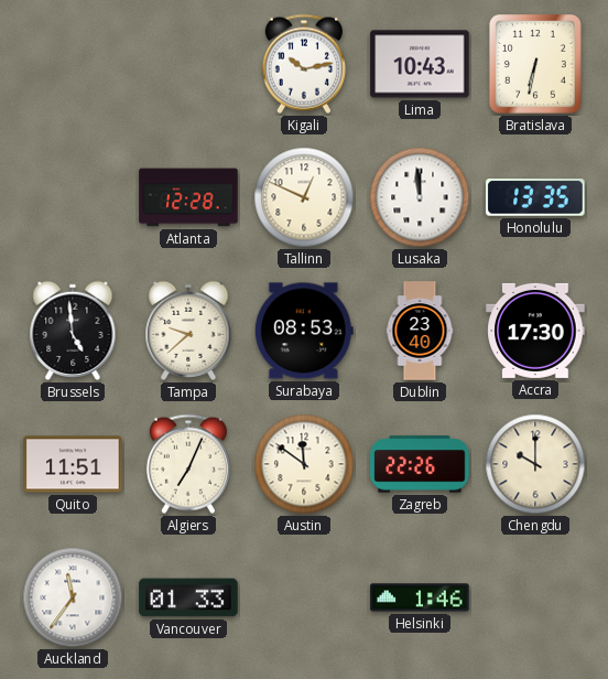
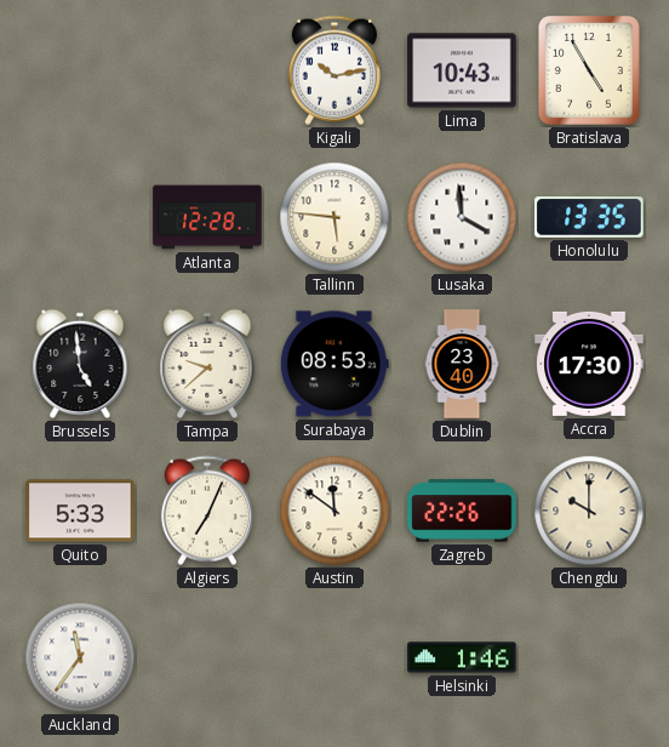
Bratislava: 6:32 -> 4:55 (589, 72)
Tallinn: 12:49 -> 5:46 (334, 217)
Lusaka: 11:59 -> 3:59 (462, 217)
Quito: 11:51 -> 5:33 (80, 511)
Vancouver: 01:33 -> none (188, 597)
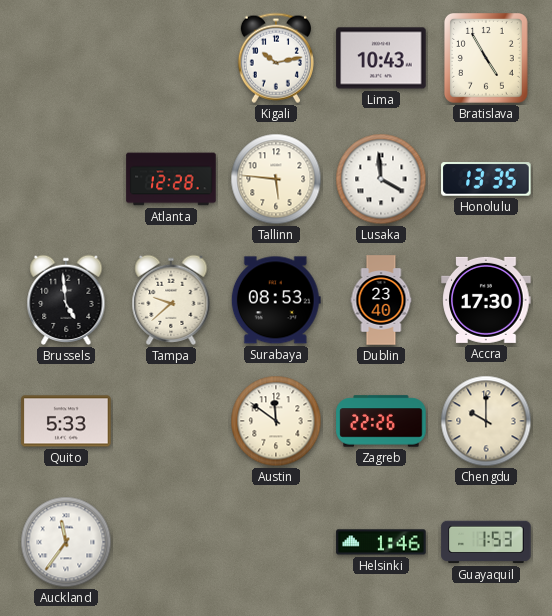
Algiers: 7:04 -> none (207, 511)
Guayaquil: none -> 1:53 (486, 542)
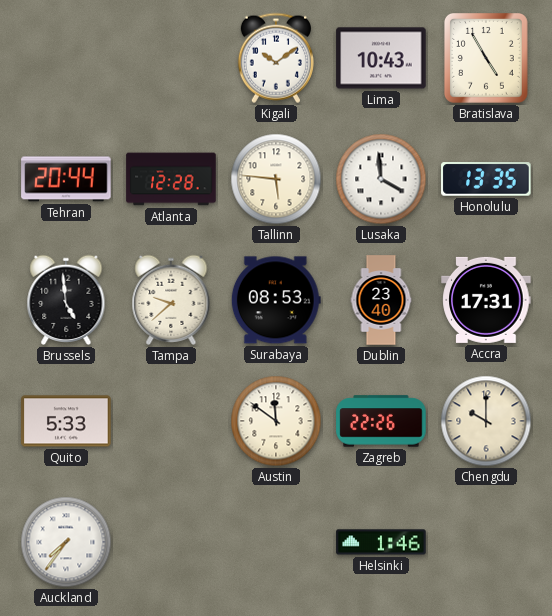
Kigali: 10:13 -> 10:09 (276, 58)
Tehran: none -> 20:44 (66, 179)
Accra: 17:30 -> 17:31 (486, 300)
Auckland: 11:36 -> 7:36 (66, 542)
Guayaquil: 1:53 -> none (486, 542)
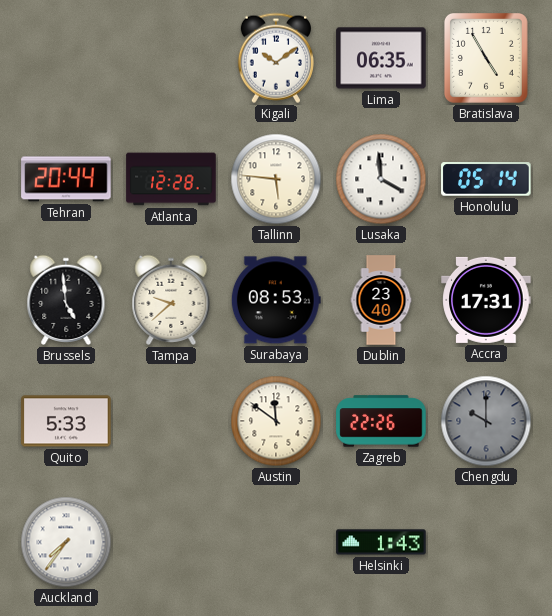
Lima: 10:43 -> 06:35 (381, 58)
Honolulu: 13:35 -> 05:14 (486, 179)
Chengdu dial: cream -> grey (486, 421)
Helsinki: 1:46 -> 1:43 (381, 542)
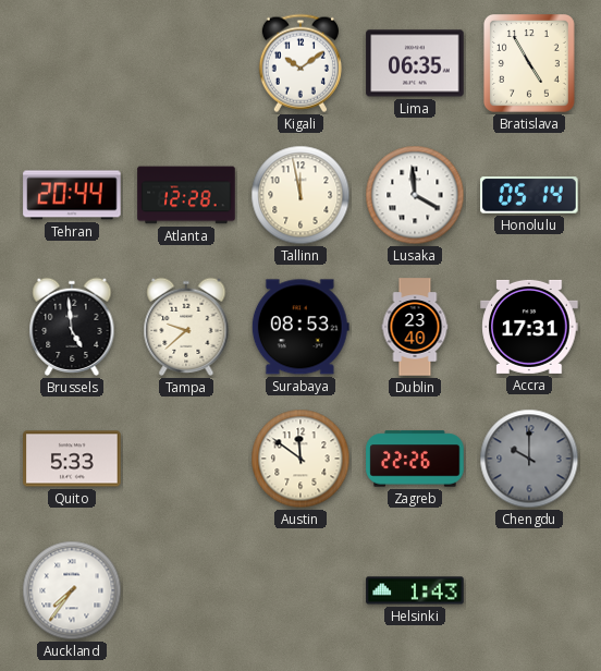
Tallinn: 5:46 -> 11:58 (300, 195)
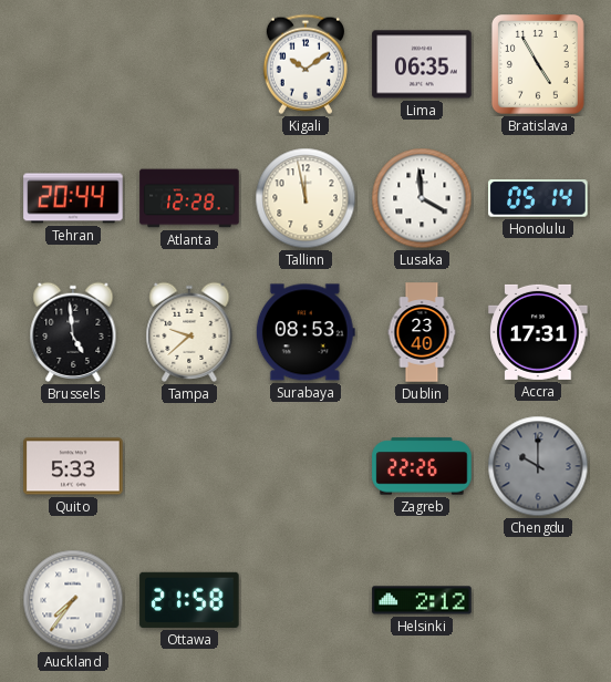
Austin: 11:51 -> none (300, 459)
Ottawa: none -> 21:58 (189, 600)
Helsinki: 1:43 -> 2:12 (422, 600)
